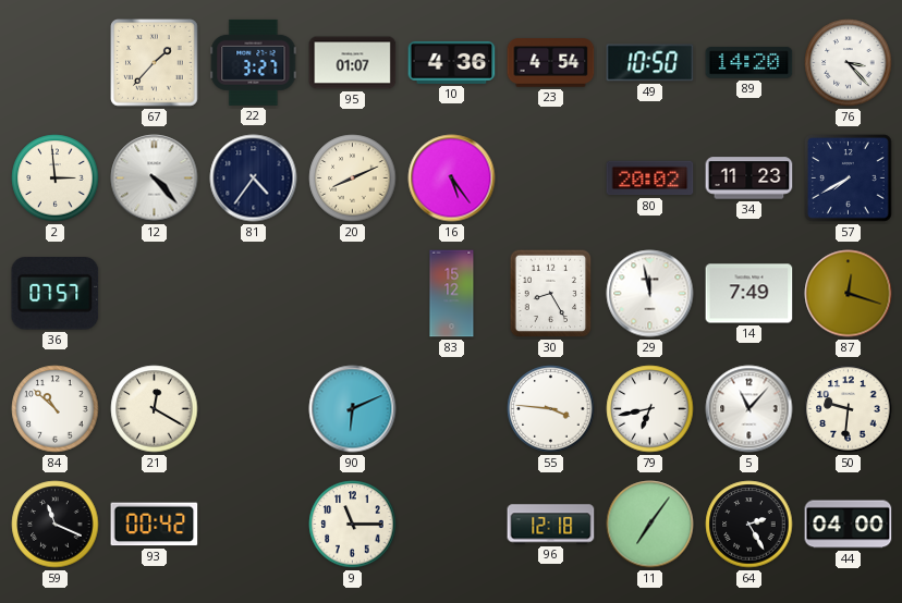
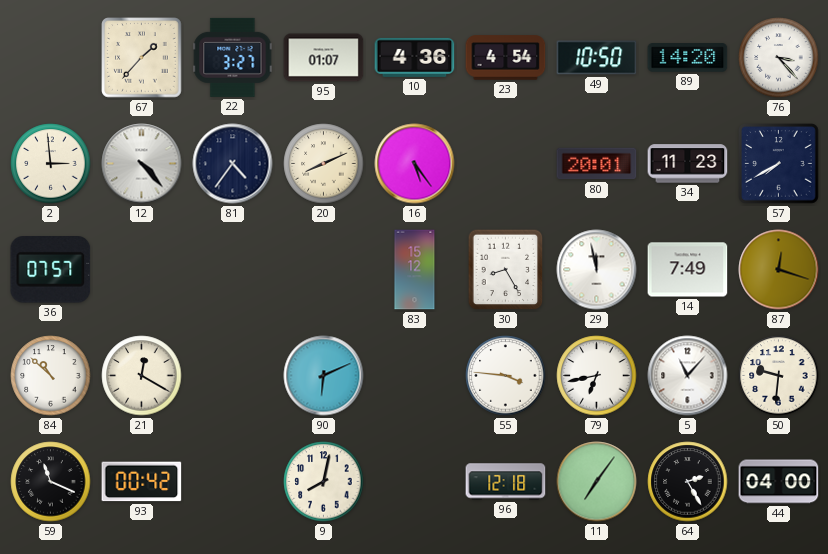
80: 20:02 -> 20:01 (597, 164)
9: 11:15 -> 8:02 (324, 482)
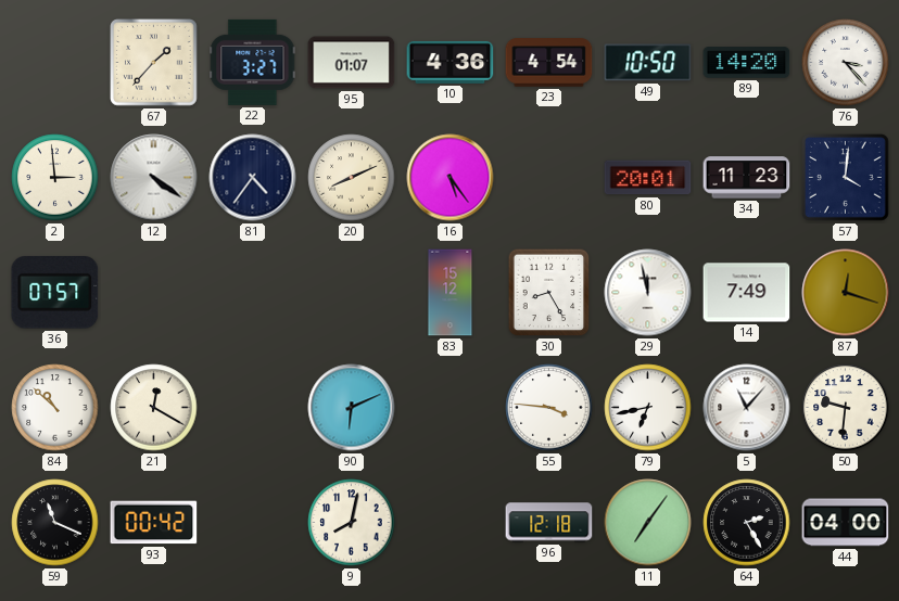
12: 4:23 -> 4:21 (154, 178)
57: 7:40 -> 4:01 (846, 178)
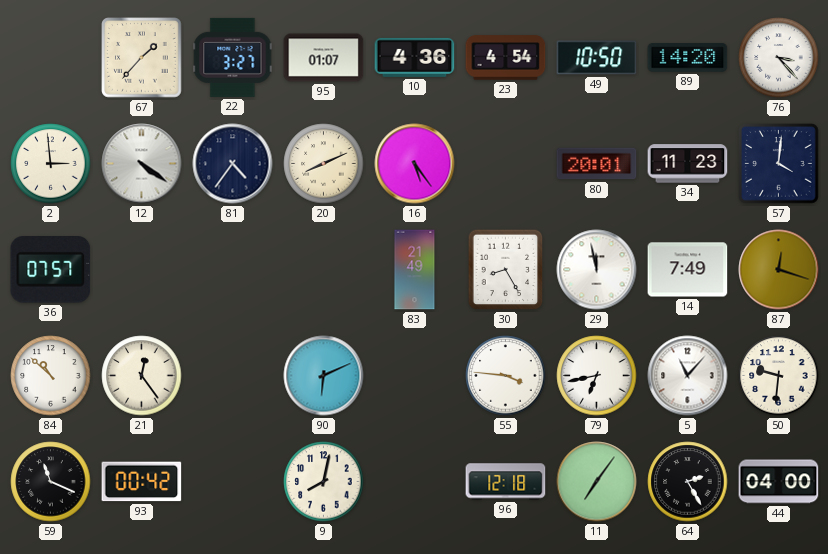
83: 15:12 -> 21:49 (415, 270)
21: 12:20 -> 12:24 (142, 376)
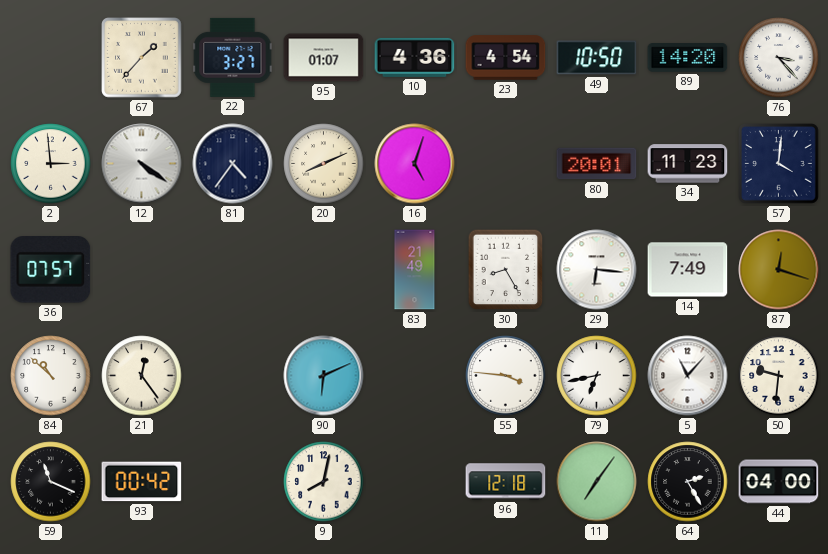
16: 5:24 -> 5:03 (415, 164)
29: 11:58 -> 6:16 (597, 270)
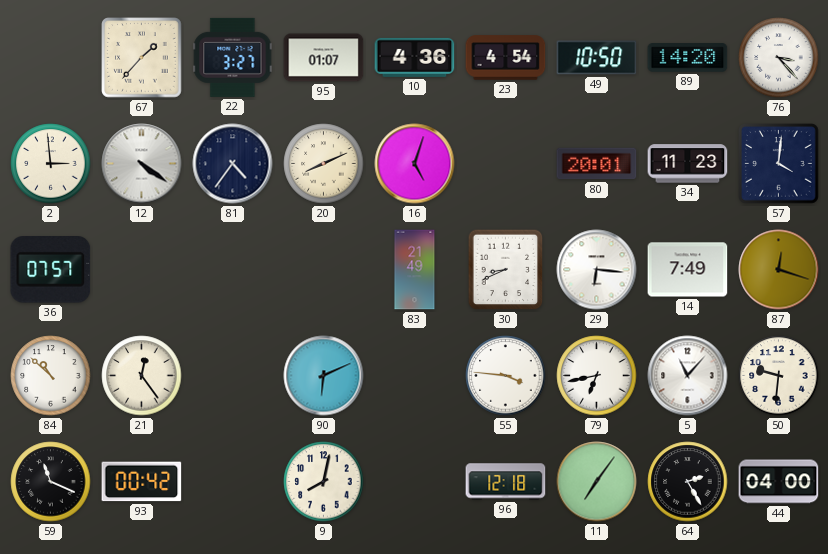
30: 8:25 -> 8:41 (506, 270)
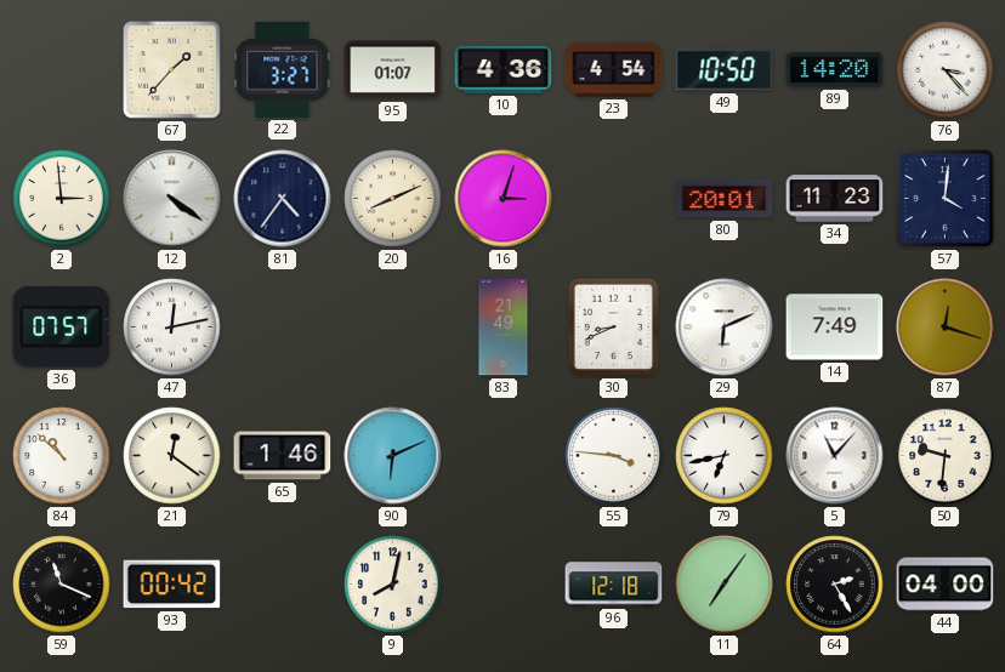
16: 5:03 -> 3:03 (504, 199)
47: none -> 12:13 (172, 328)
29: 6:16 -> 6:11 (725, 328)
21: 12:24 -> 12:21 (172, 456)
65: none -> 1:46 (283, 456)
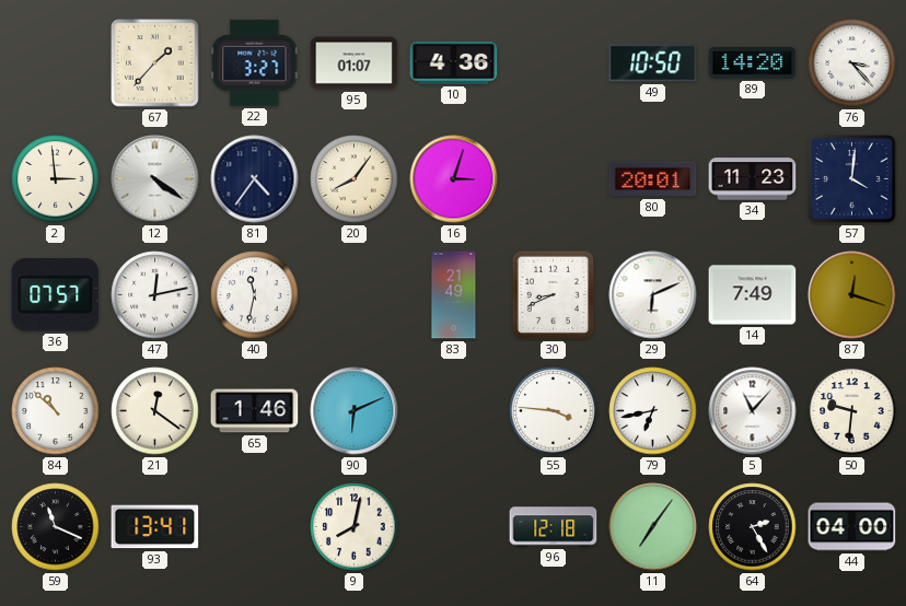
23: 4:54 -> none (614, 70)
20: 8:11 -> 8:06 (355, 179)
40: none -> 11:32 (255, 295)
93: 00:42 -> 13:41 (155, 527)
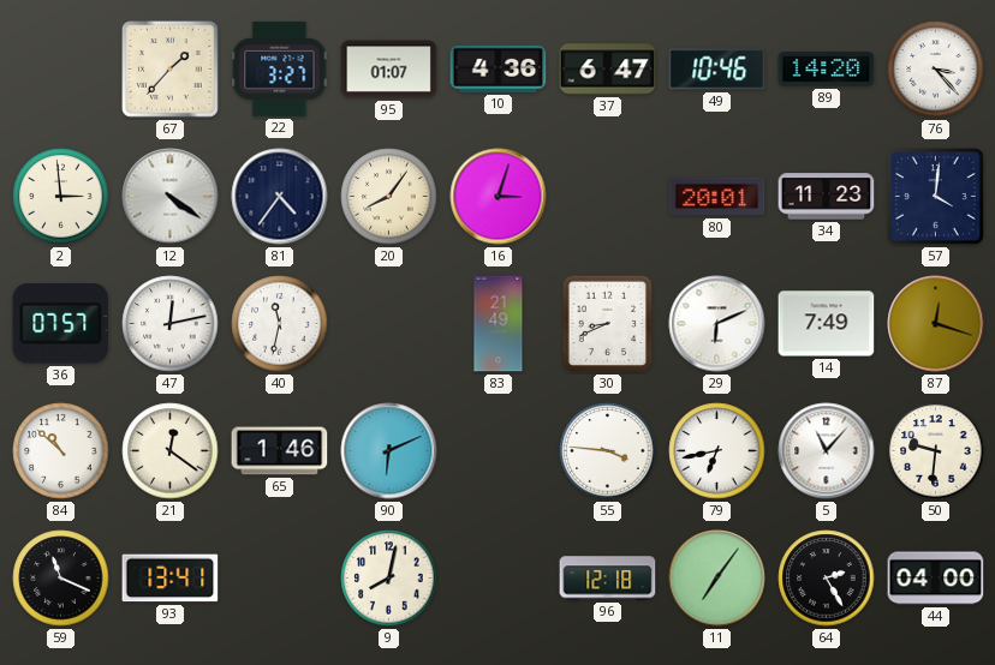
37: none -> 6:47 (608, 70)
49: 10:50 -> 10:46 (717, 70)
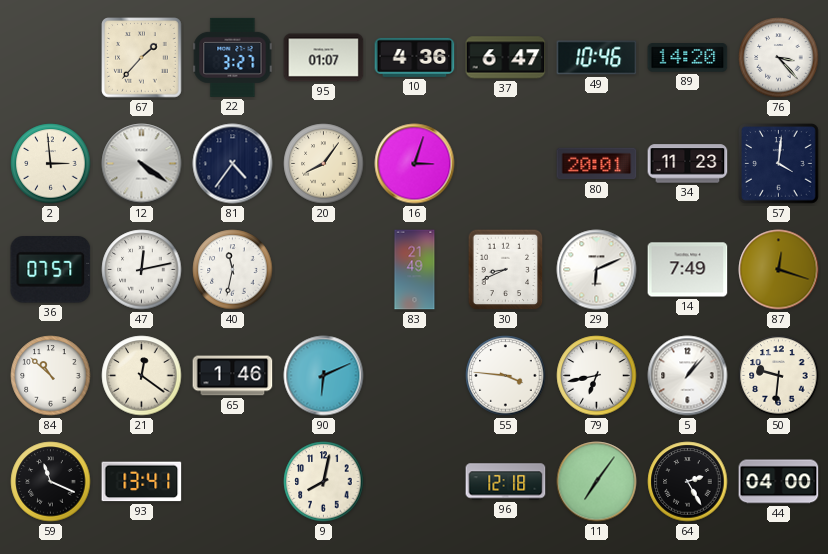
5: 11:07 -> 1:07 (688, 376)
